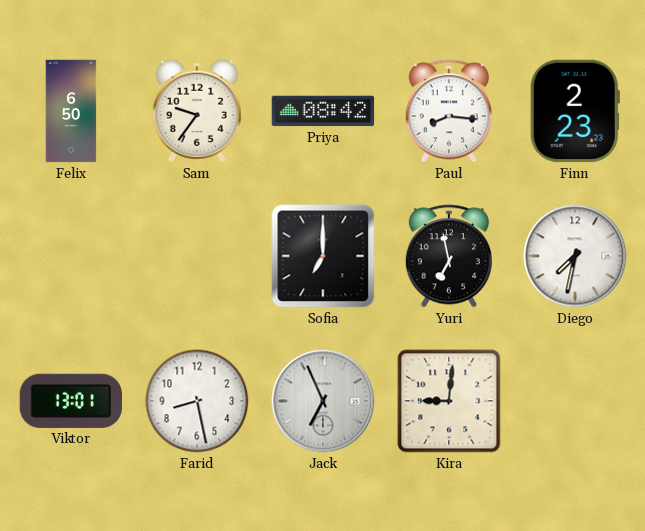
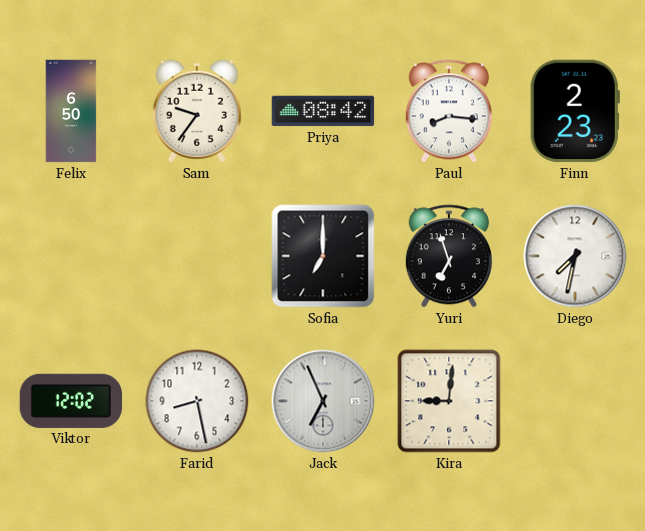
Yuri: 6:58 -> 6:57 (449, 256)
Viktor: 13:01 -> 12:02 (70, 401)
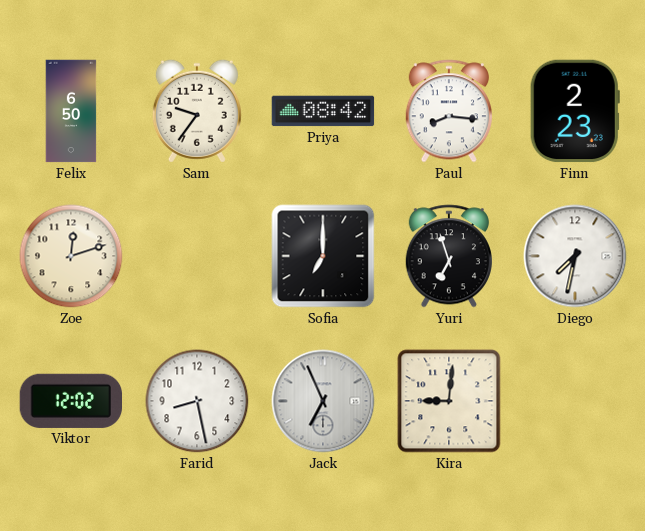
Zoe: none -> 12:12 (71, 256)
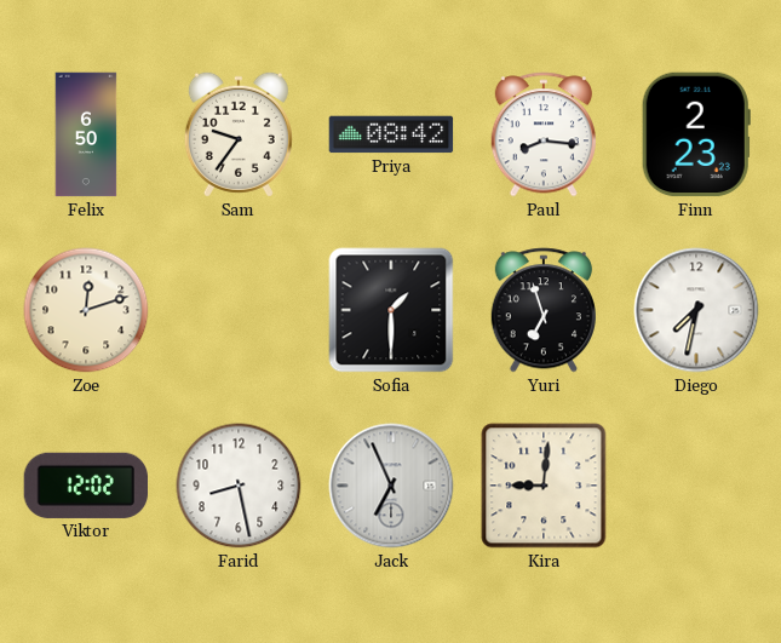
Sofia: 7:00 -> 1:30 (391, 310)
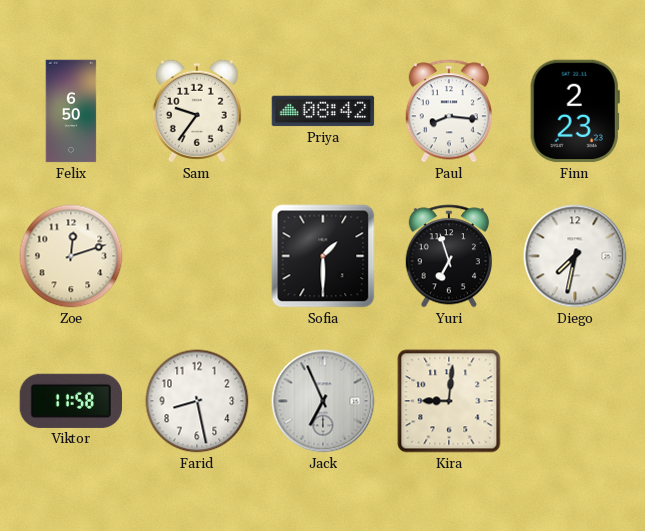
Viktor: 12:02 -> 11:58 (70, 401)
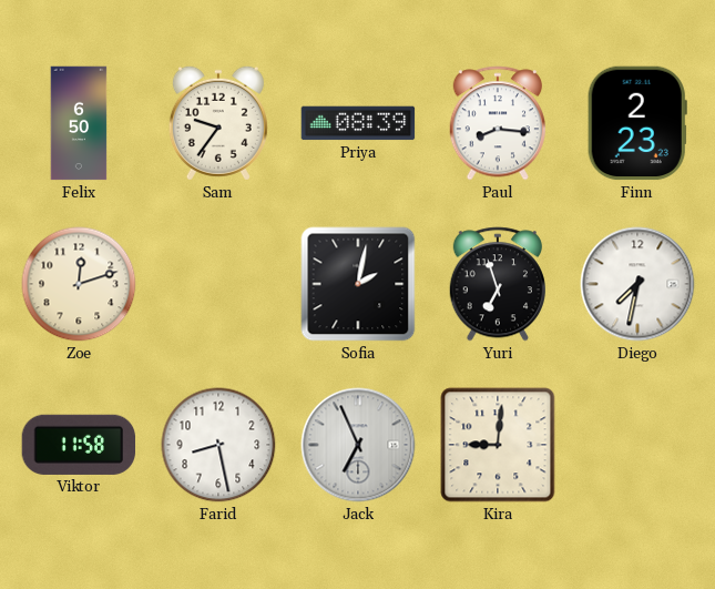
Priya: 08:42 -> 08:39 (358, 123)
Sofia: 1:30 -> 2:02 (358, 284)
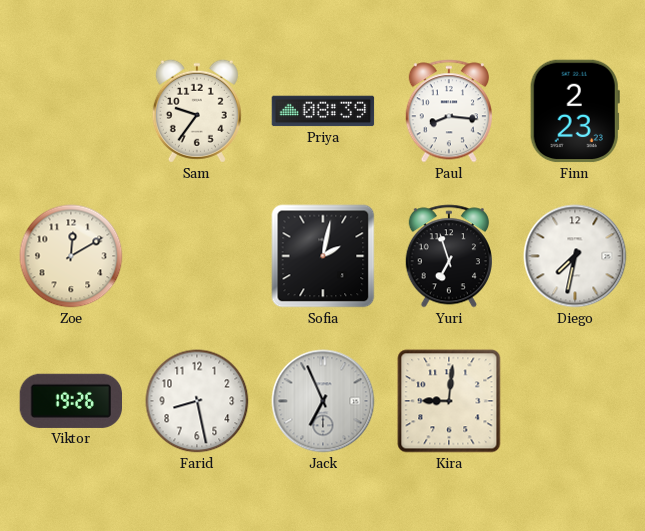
Felix: 6:50 -> none (79, 123)
Zoe: 12:12 -> 12:10 (71, 256)
Viktor: 11:58 -> 19:26 (70, 401)
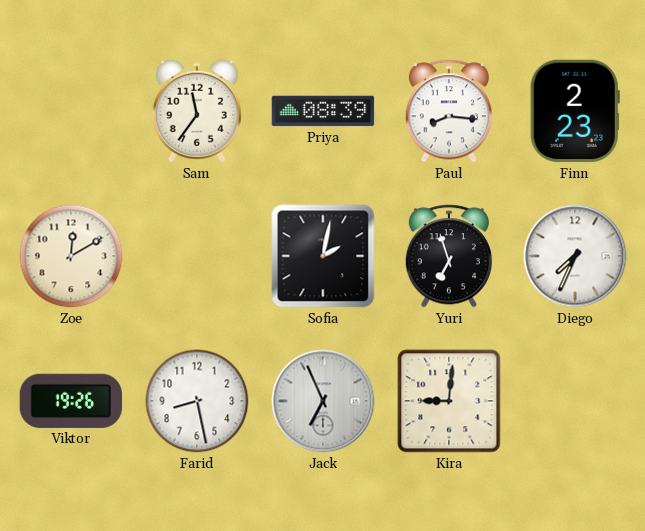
Sam: 9:36 -> 11:36 (197, 111)
Diego: 7:32 -> 7:34 (575, 256)
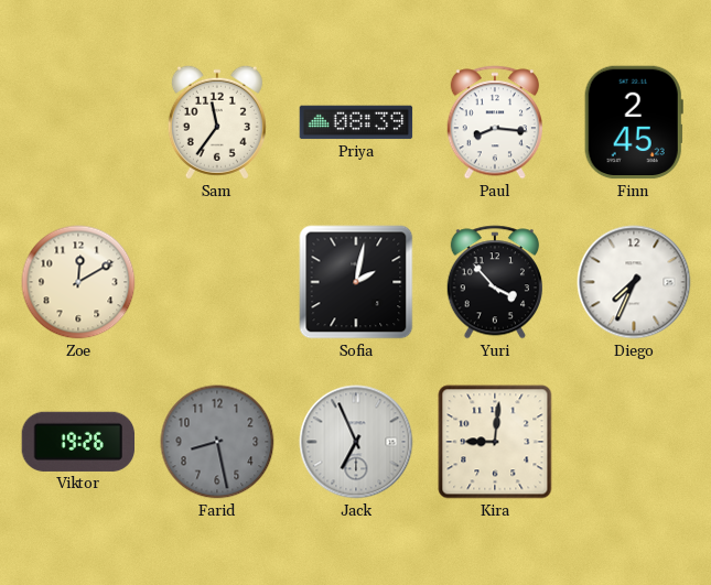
Finn: 2:23 -> 2:45 (634, 122)
Yuri: 6:57 -> 3:53 (495, 282)
Farid dial: white -> grey (217, 442)
